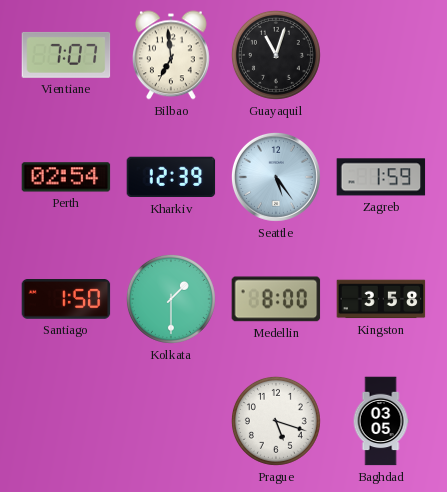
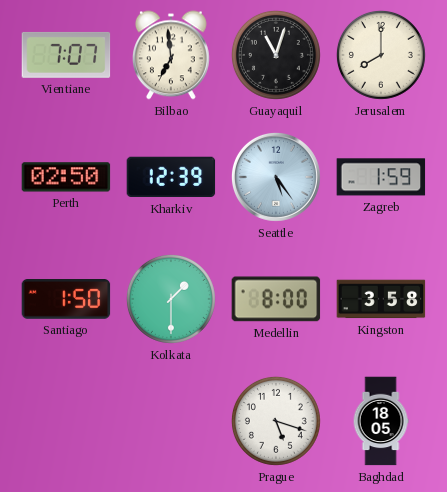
Jerusalem: none -> 8:00 (381, 55)
Perth: 02:54 -> 02:50 (66, 177)
Baghdad: 03:05 -> 18:05 (381, 421)
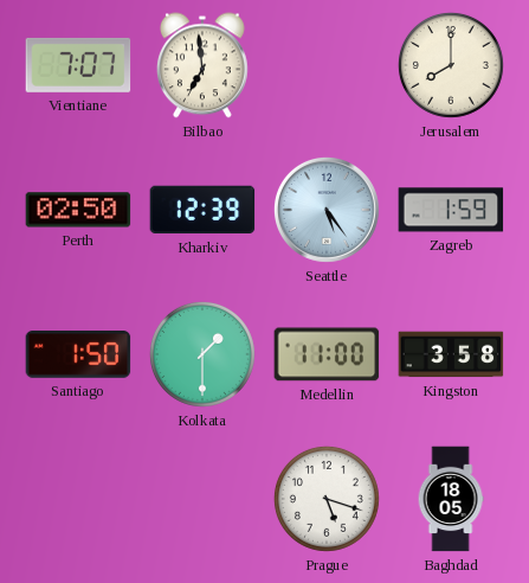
Guayaquil: 11:03 -> none (276, 55)
Medellin: 8:00 -> 11:00 (327, 354)
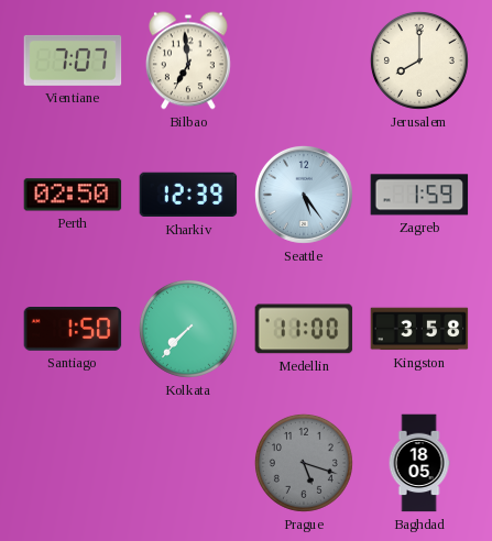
Kolkata: 1:30 -> 7:37 (188, 329)
Prague dial: white -> grey (304, 463)
